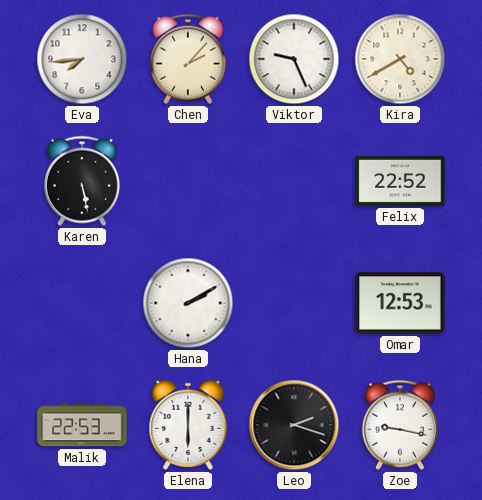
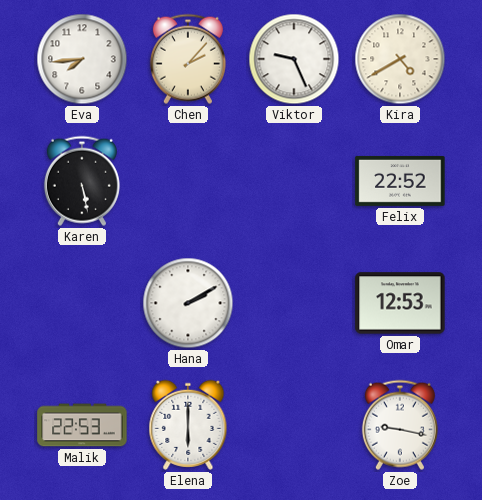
Leo: 2:18 -> none (294, 425)
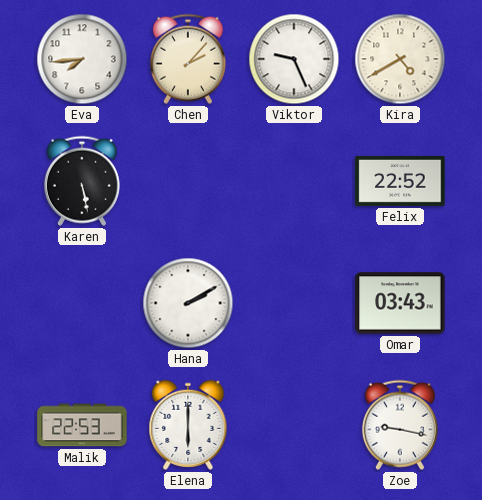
Omar: 12:53 -> 03:43 (400, 303)
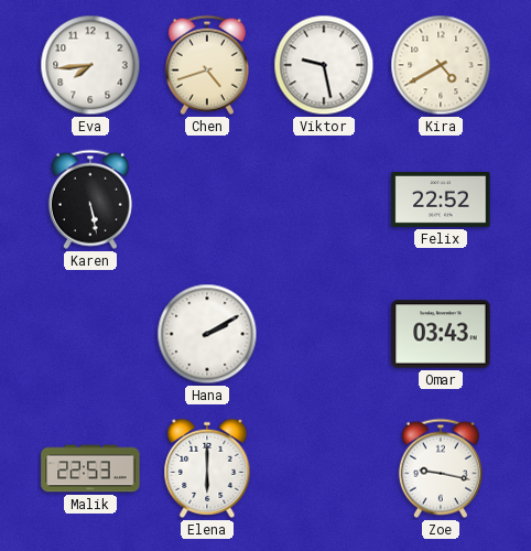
Chen: 2:07 -> 4:42 (207, 65)
Viktor: 9:26 -> 9:28 (324, 65)
